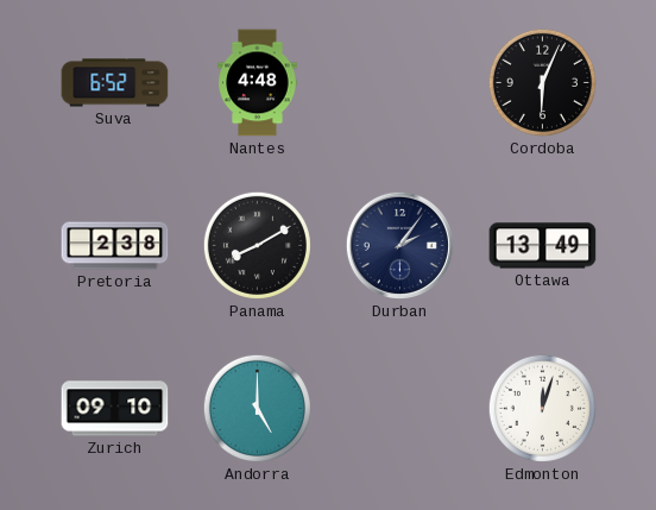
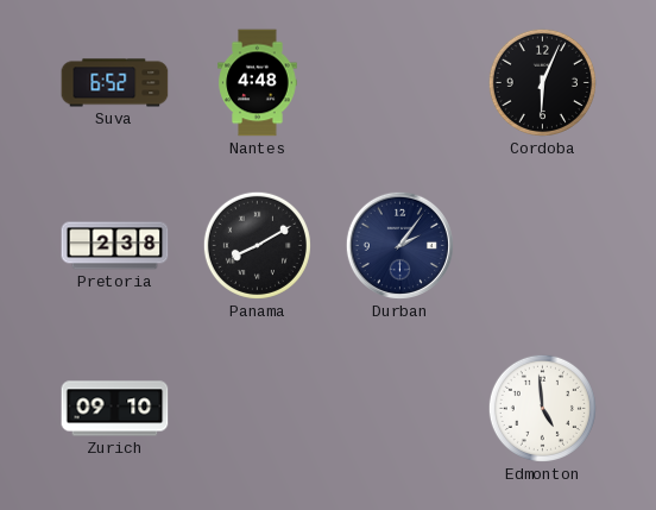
Ottawa: 13:49 -> none (543, 246)
Andorra: 5:00 -> none (257, 408)
Edmonton: 12:03 -> 4:59 (542, 408)
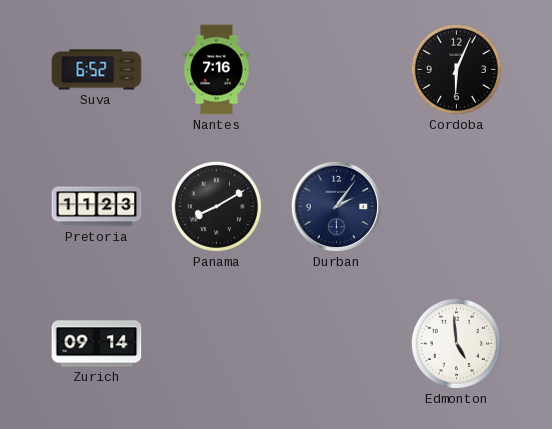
Nantes: 4:48 -> 7:16 (217, 70)
Pretoria: 2:38 -> 11:23 (97, 207)
Zurich: 09:10 -> 09:14 (97, 344)
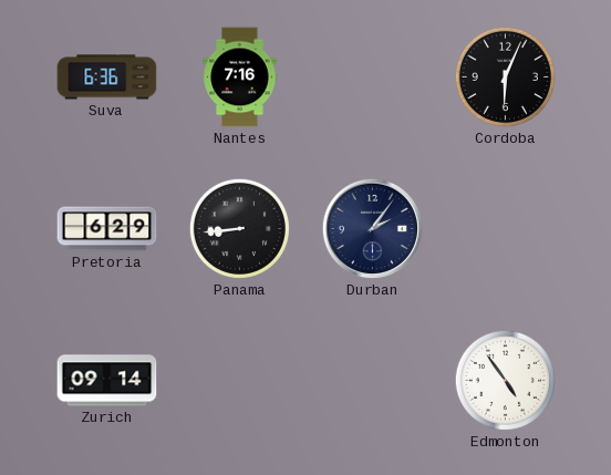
Suva: 6:52 -> 6:36 (107, 78)
Pretoria: 11:23 -> 6:29 (107, 229)
Panama: 8:10 -> 8:44 (239, 228)
Edmonton: 4:59 -> 4:54 (505, 380)
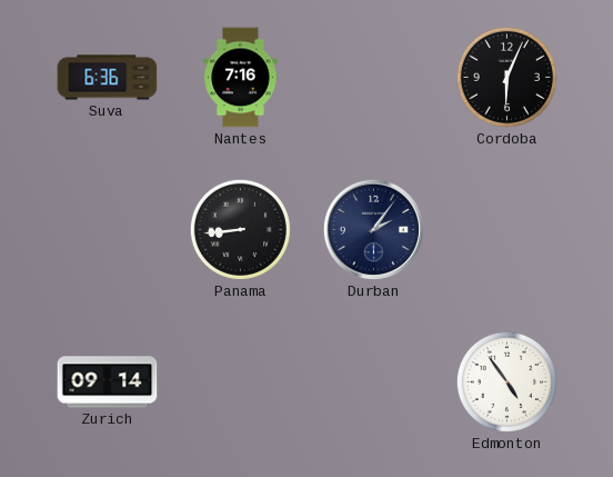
Pretoria: 6:29 -> none (107, 229)
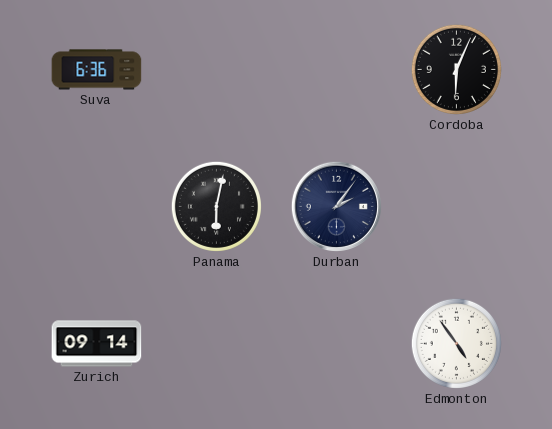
Nantes: 7:16 -> none (241, 78)
Panama: 8:44 -> 6:02 (216, 206)
